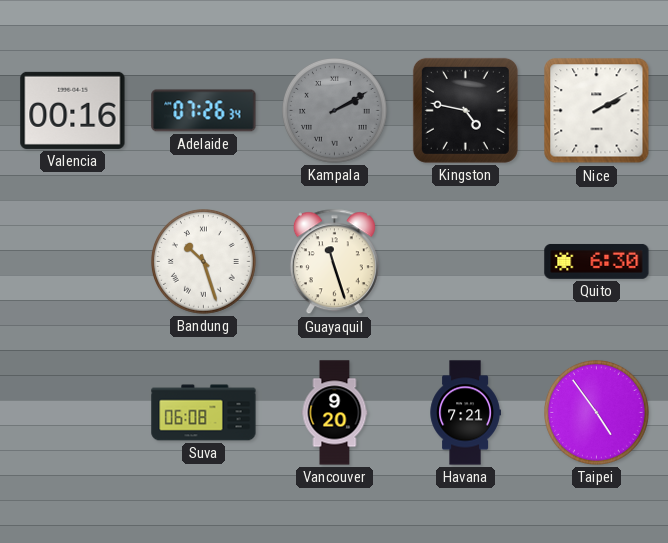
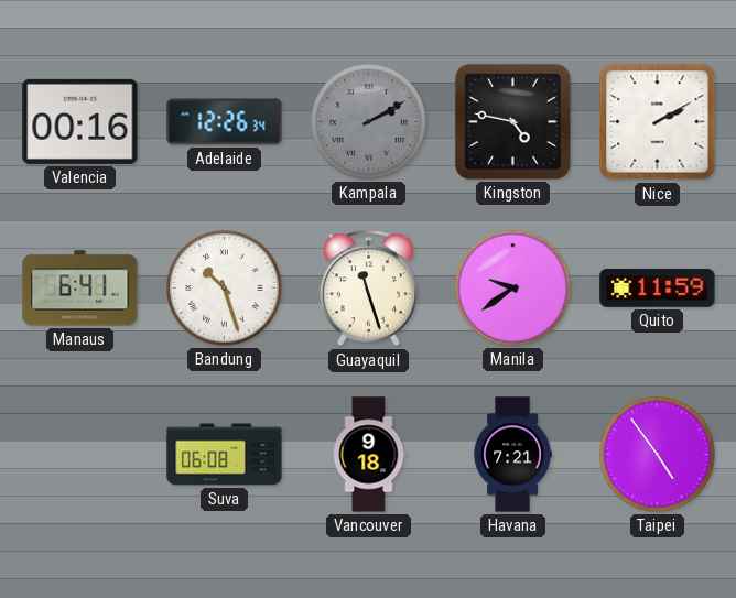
Adelaide: 07:26 -> 12:26 (225, 122)
Manaus: none -> 6:41 (80, 289)
Manila: none -> 9:39 (513, 289)
Quito: 6:30 -> 11:59 (658, 287)
Vancouver: 9:20 -> 9:18 (369, 455)
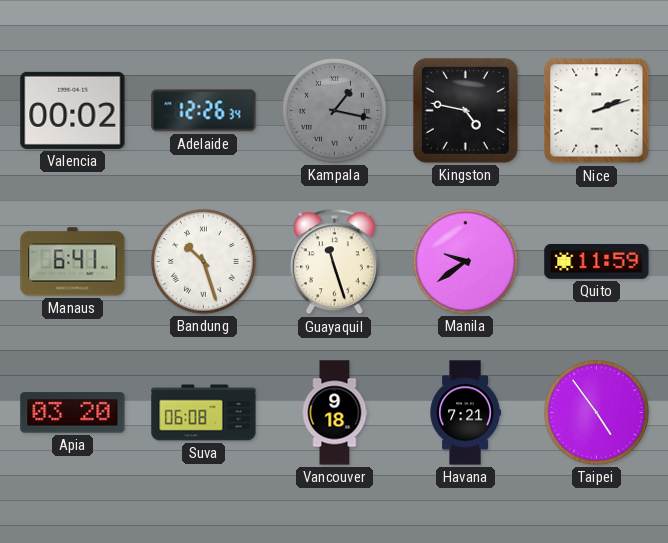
Valencia: 00:16 -> 00:02 (73, 110)
Kampala: 2:10 -> 1:17 (335, 111)
Nice: 2:10 -> 2:12 (597, 111)
Apia: none -> 03:20 (73, 413)
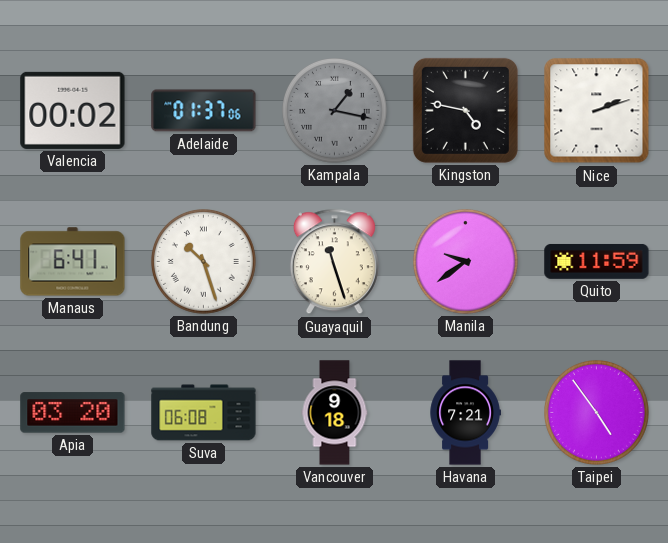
Adelaide: 12:26 -> 01:37 (204, 111)
